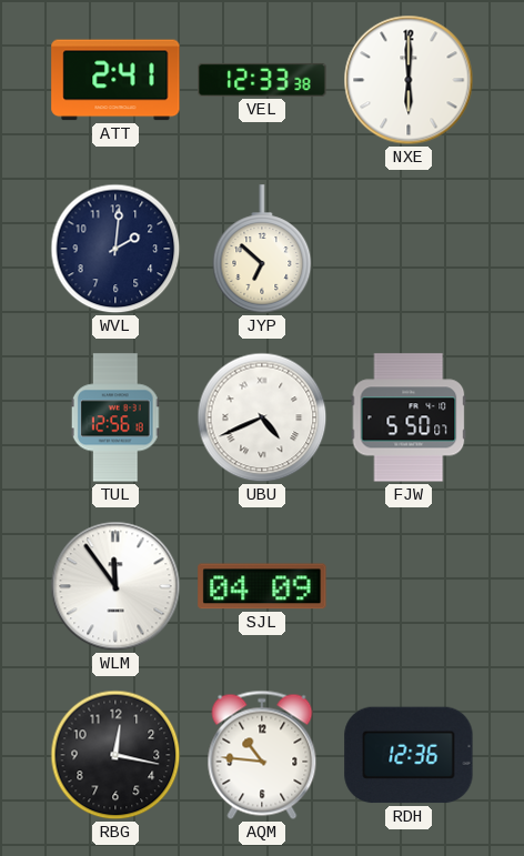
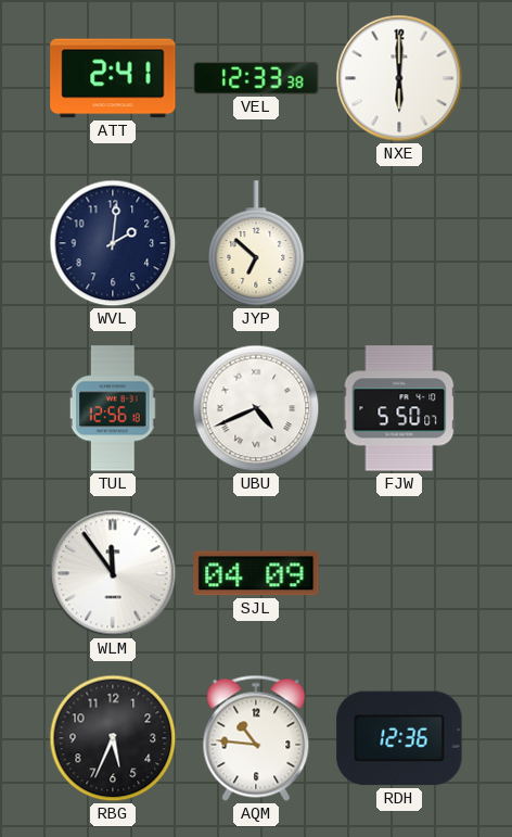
RBG: 12:17 -> 5:34 (113, 738)
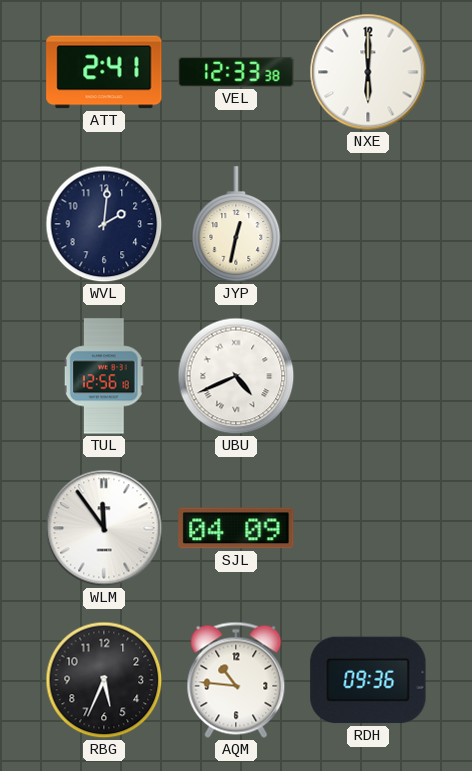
JYP: 6:52 -> 12:32 (236, 224)
FJW: 5:50 -> none (399, 408)
RDH: 12:36 -> 09:36 (368, 680)
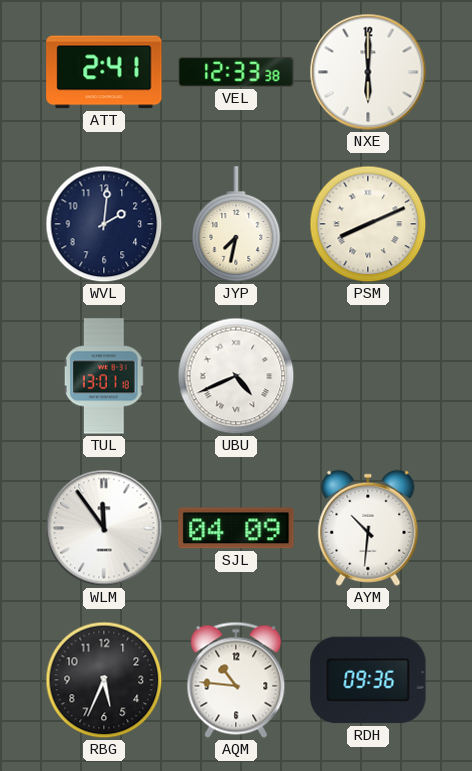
JYP: 12:32 -> 7:32 (236, 224)
PSM: none -> 8:11 (368, 224)
TUL: 12:56 -> 13:01 (104, 376)
AYM: none -> 10:31 (368, 528)
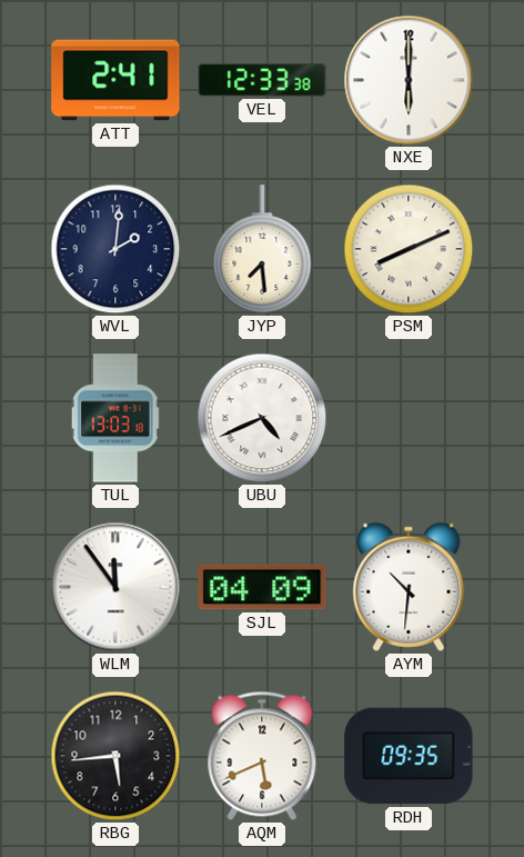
JYP: 7:32 -> 7:29 (262, 249)
TUL: 13:01 -> 13:03 (115, 418)
RBG: 5:34 -> 5:44 (115, 756)
AQM: 10:46 -> 5:41 (262, 756)
RDH: 09:36 -> 09:35 (409, 756)
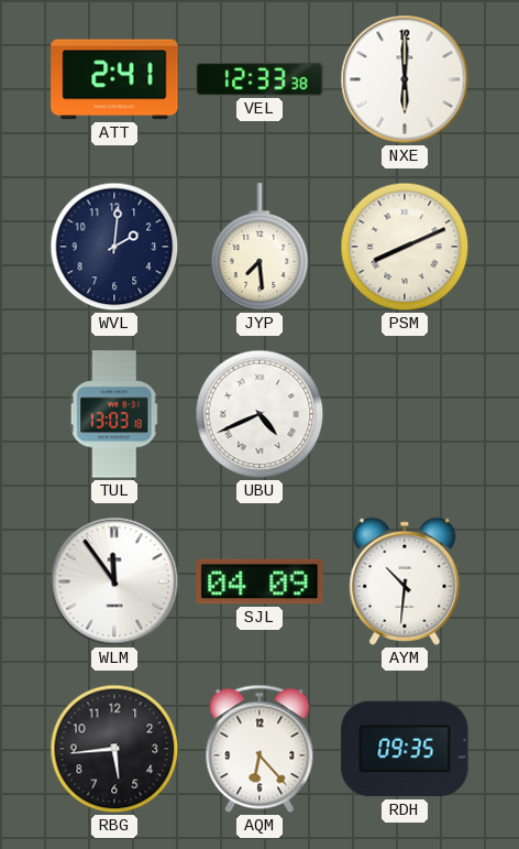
AQM: 5:41 -> 6:23 (259, 749)
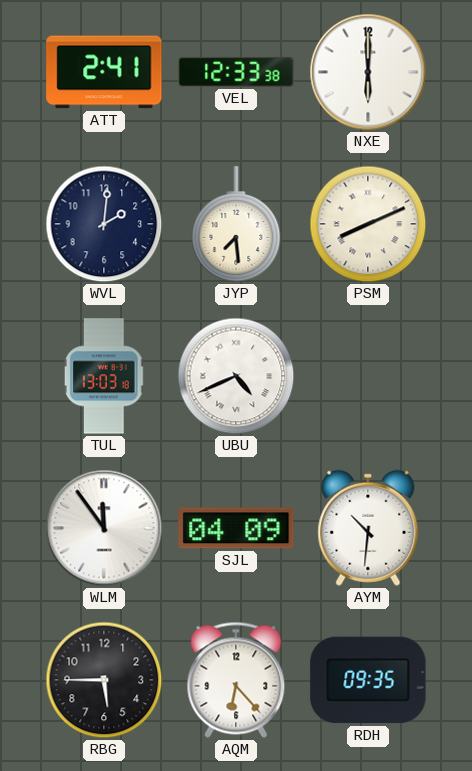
RBG: 5:44 -> 5:45 (104, 680)
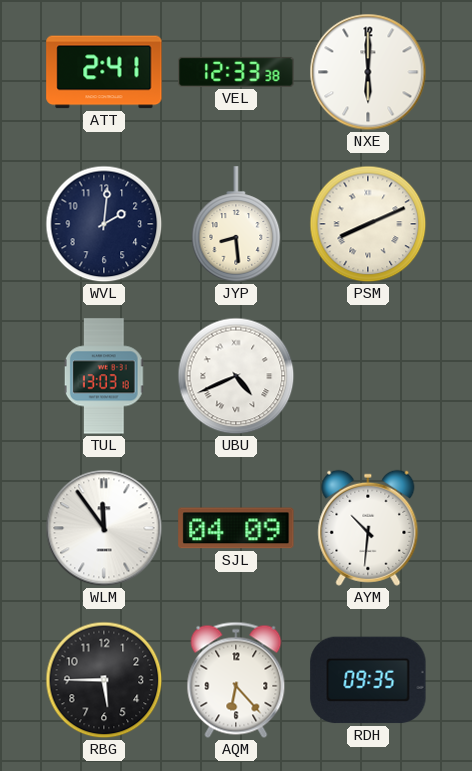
JYP: 7:29 -> 8:29 (236, 224)
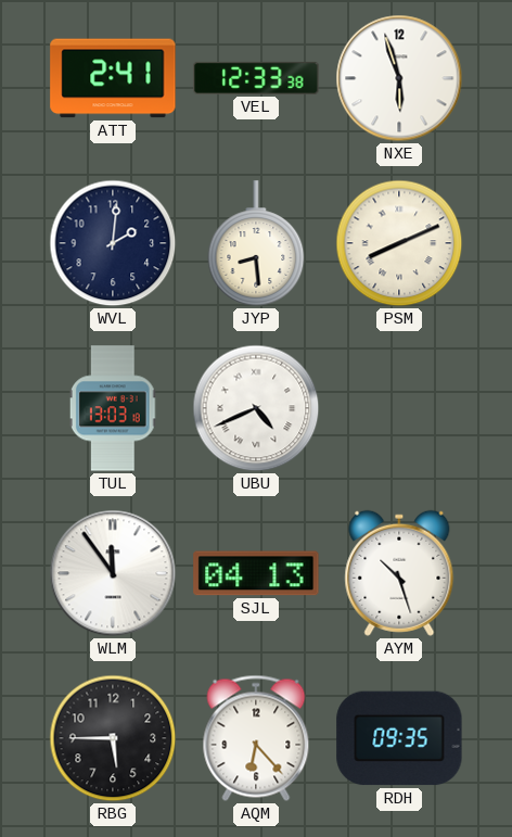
NXE: 6:00 -> 5:57 (399, 78)
SJL: 04:09 -> 04:13 (256, 573)
AYM: 10:31 -> 10:27 (399, 573)
